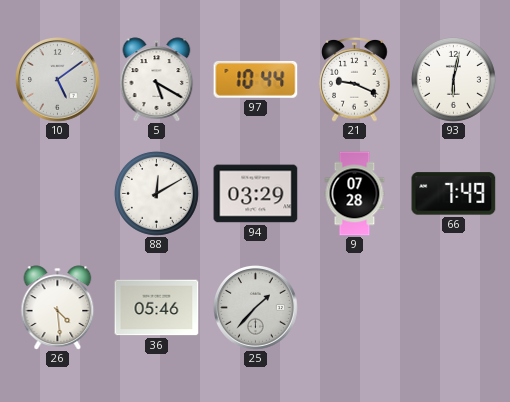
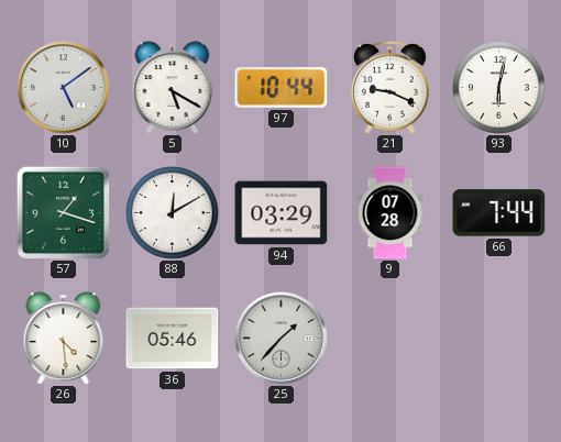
57: none -> 1:18 (63, 212)
66: 7:49 -> 7:44 (499, 213)
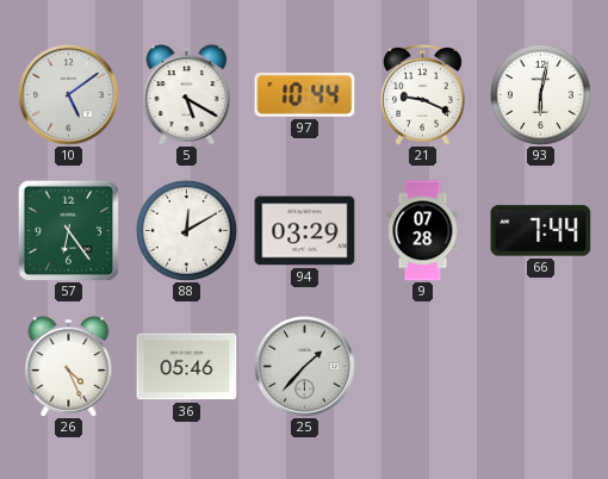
57: 1:18 -> 6:24 (68, 230)
26: 4:29 -> 4:26 (69, 367)
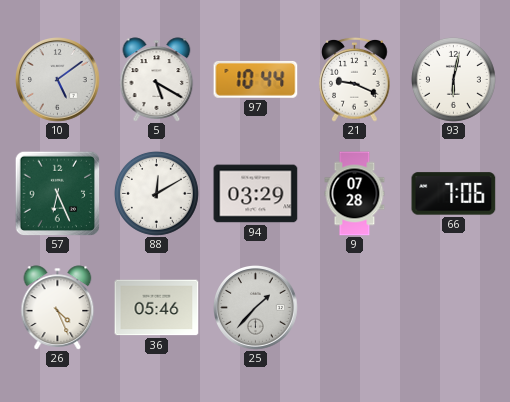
57: 6:24 -> 6:26 (57, 193)
66: 7:44 -> 7:06 (454, 194)
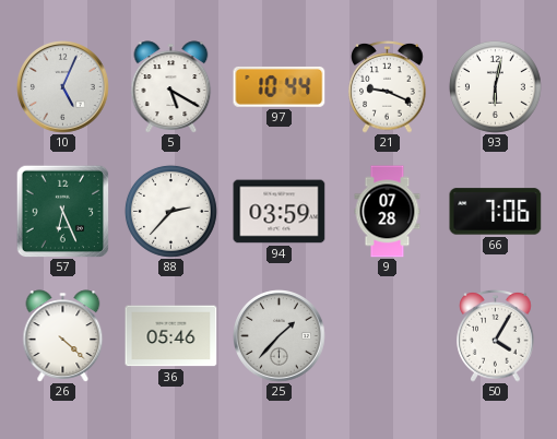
10: 5:09 -> 5:04 (63, 87)
88: 12:10 -> 2:37 (170, 211)
94: 03:29 -> 03:59 (280, 212)
26: 4:26 -> 4:22 (63, 336)
50: none -> 4:05 (496, 335)
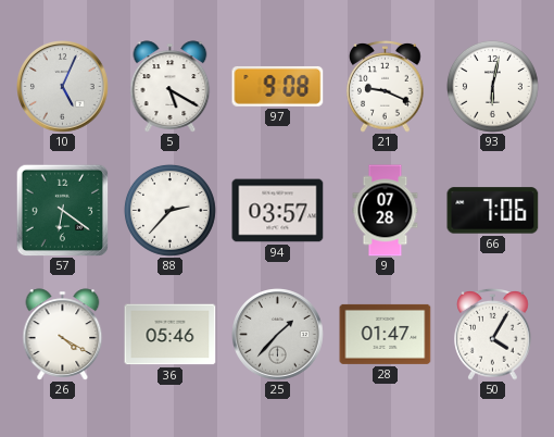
97: 10:44 -> 9:08 (278, 86)
57: 6:26 -> 6:21 (62, 210)
94: 03:59 -> 03:57 (278, 211)
26: 4:22 -> 4:20 (63, 335)
28: none -> 01:47 (386, 334)
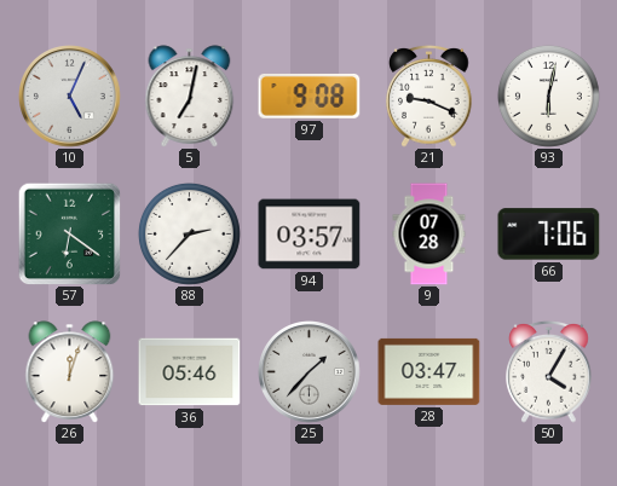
5: 5:20 -> 7:02 (190, 97)
26: 4:20 -> 12:03 (70, 372)
28: 01:47 -> 03:47 (429, 371)
